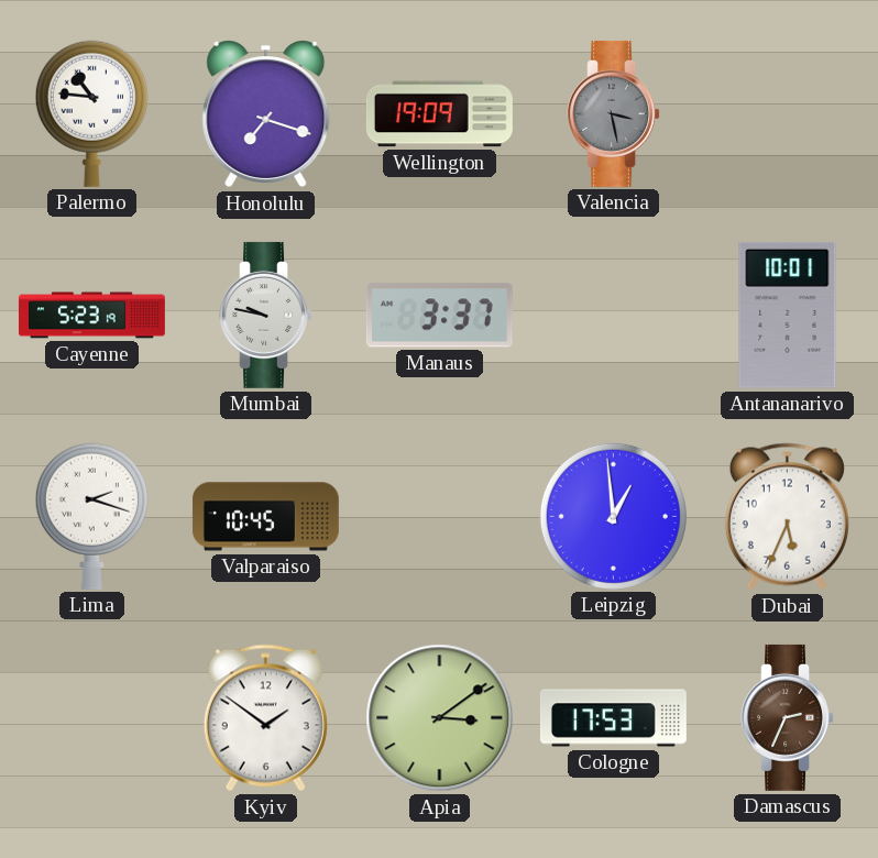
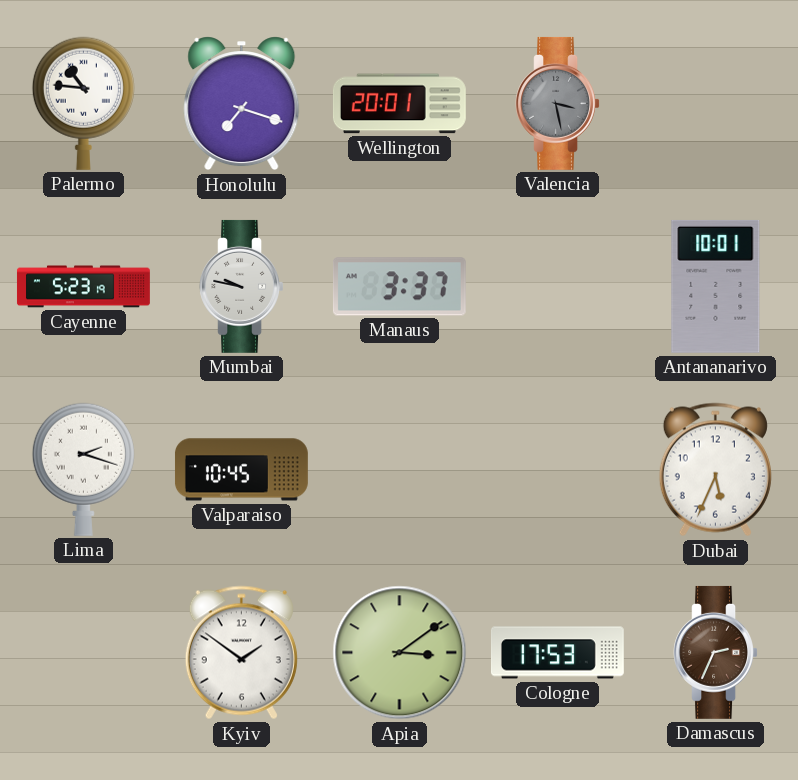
Wellington: 19:09 -> 20:01 (399, 104)
Leipzig: 12:59 -> none (613, 516)
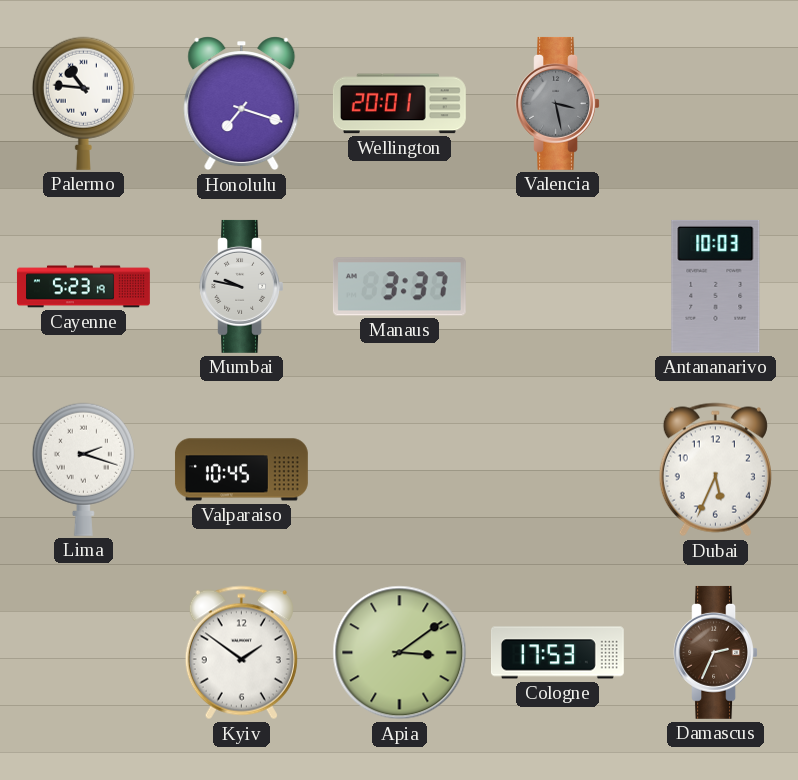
Antananarivo: 10:01 -> 10:03 (716, 286)
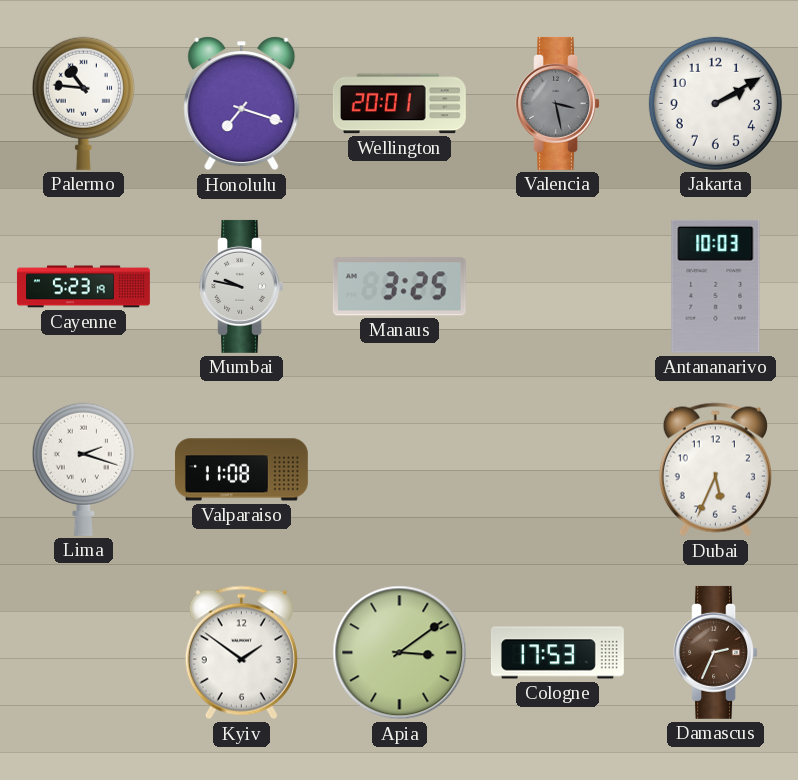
Jakarta: none -> 2:10 (715, 103)
Manaus: 3:37 -> 3:25 (399, 287)
Valparaiso: 10:45 -> 11:08 (241, 470)
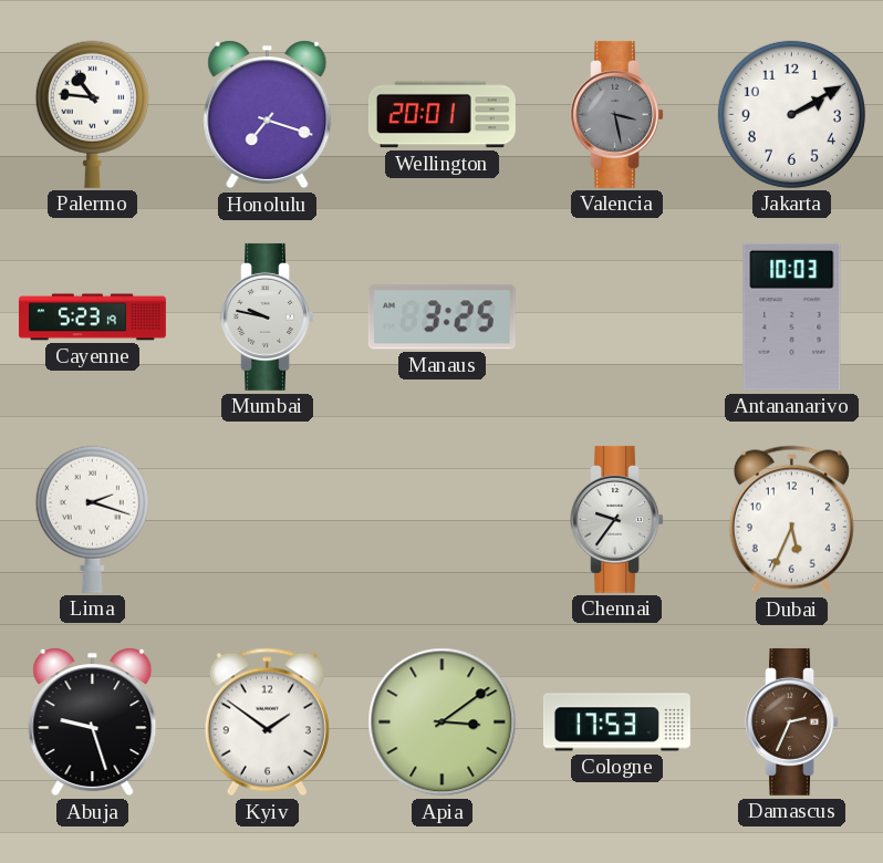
Valparaiso: 11:08 -> none (241, 470)
Chennai: none -> 9:36 (616, 519)
Abuja: none -> 9:27 (93, 722)
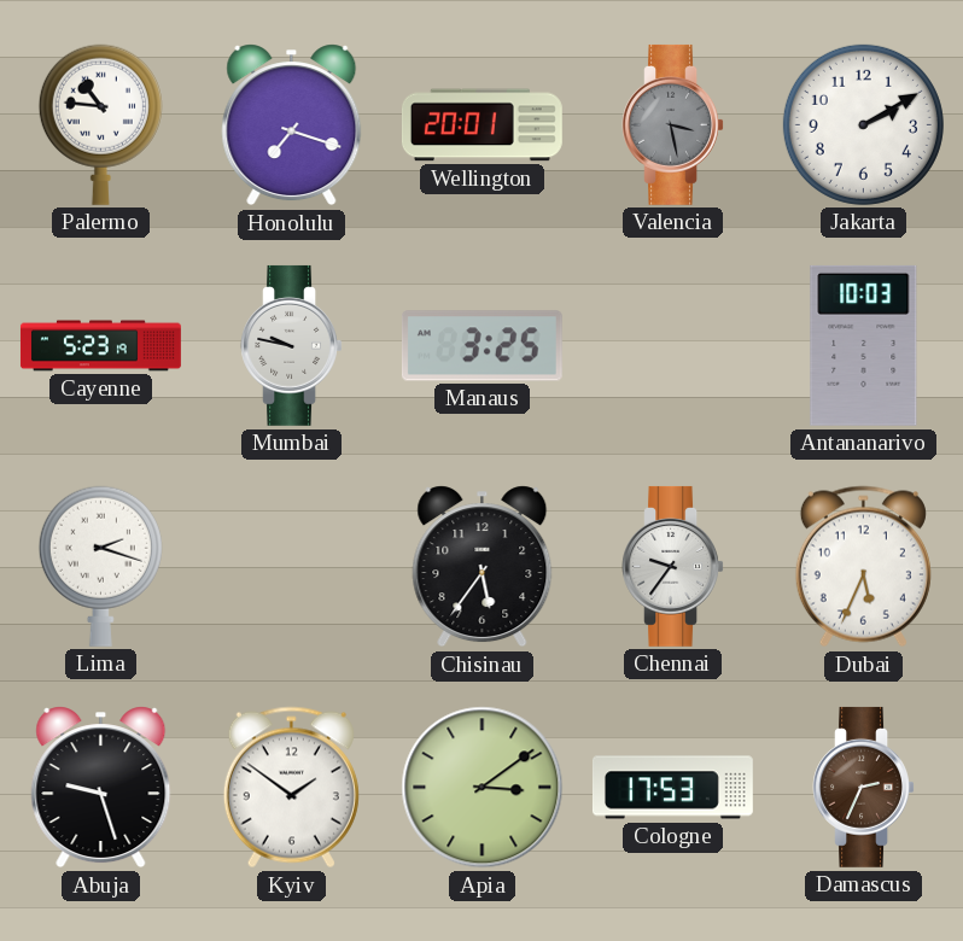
Chisinau: none -> 5:36 (483, 567)
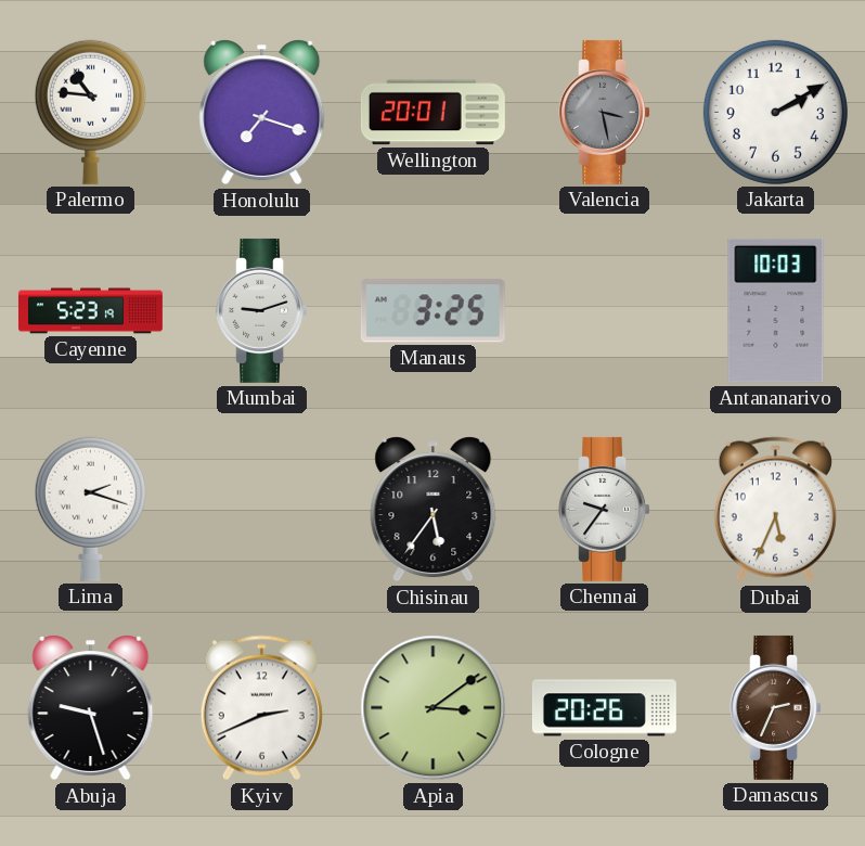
Mumbai: 9:47 -> 9:12 (261, 310)
Kyiv: 1:51 -> 2:41 (261, 708)
Cologne: 17:53 -> 20:26 (604, 708)
